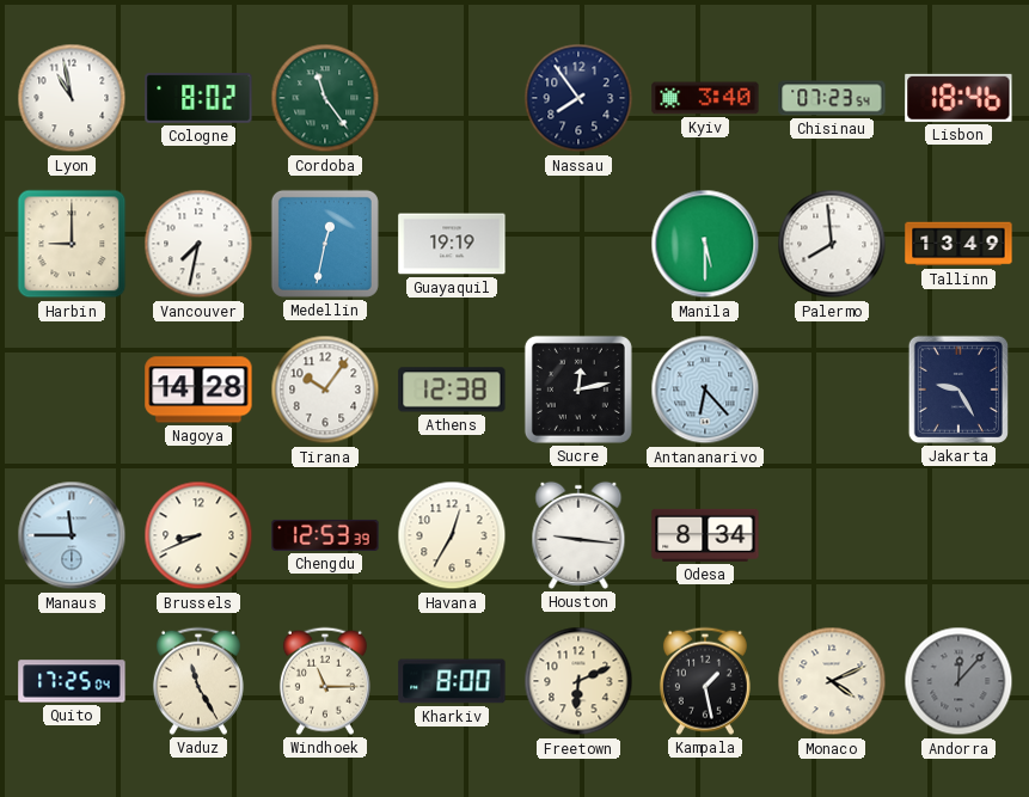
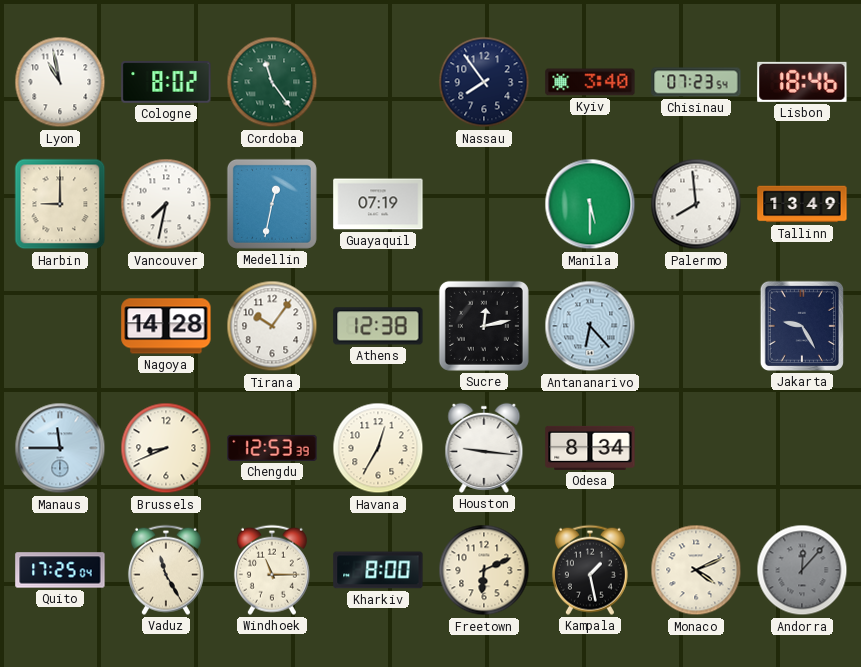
Guayaquil: 19:19 -> 07:19 (378, 204)
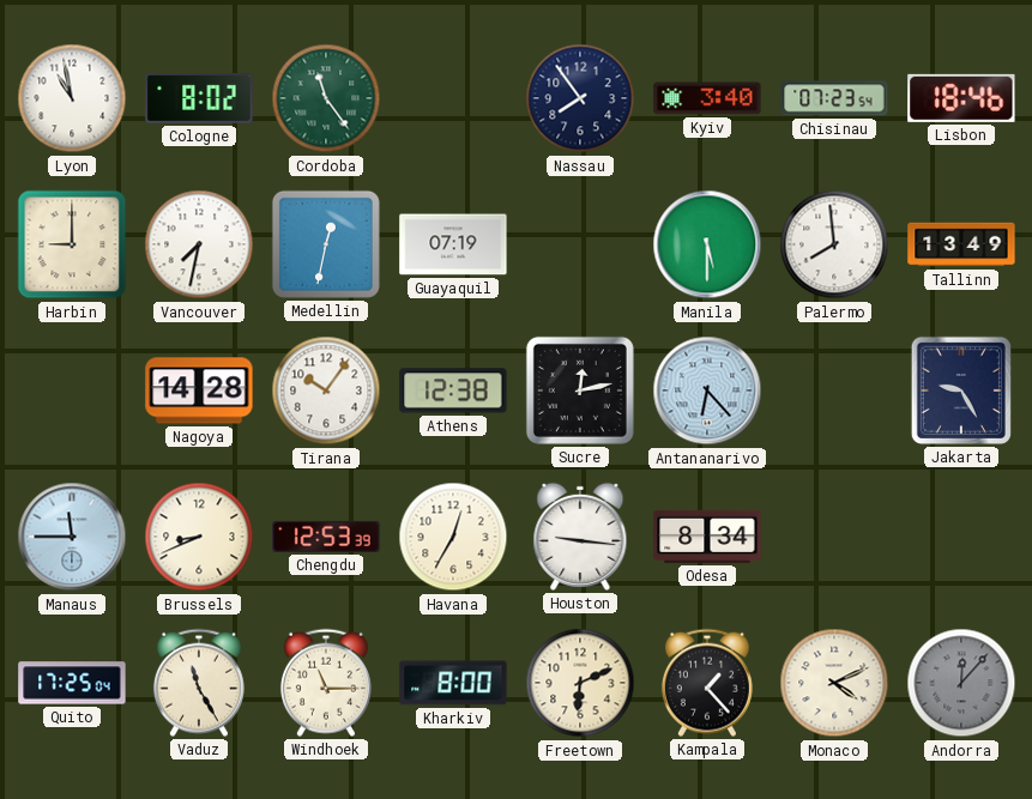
Kampala: 1:28 -> 1:23 (707, 683)
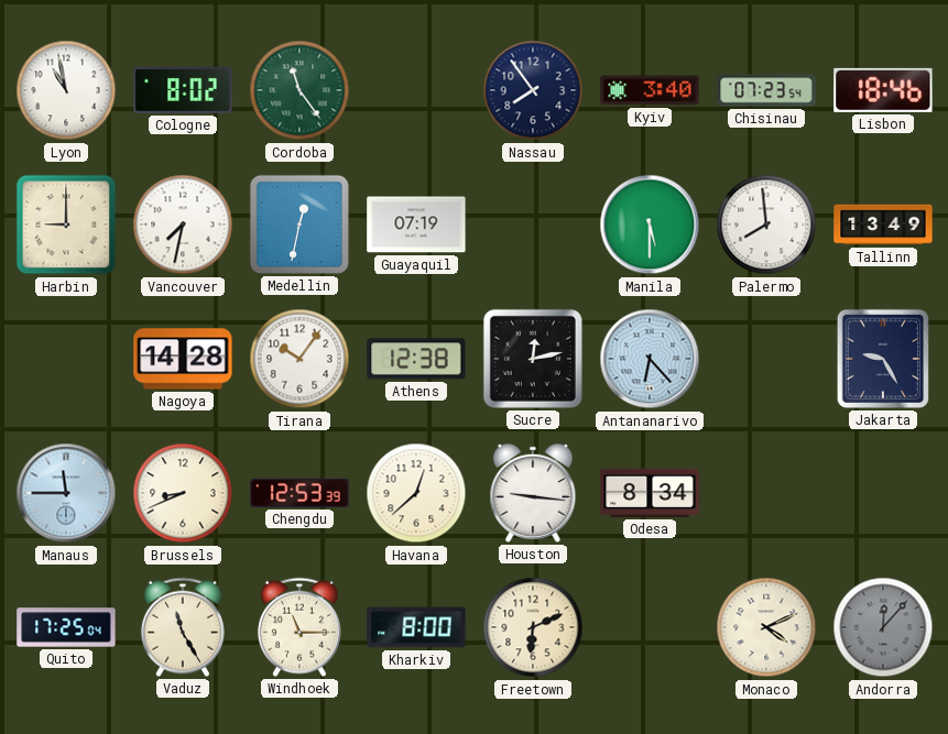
Havana: 12:35 -> 12:38 (416, 493)
Kampala: 1:23 -> none (707, 683)
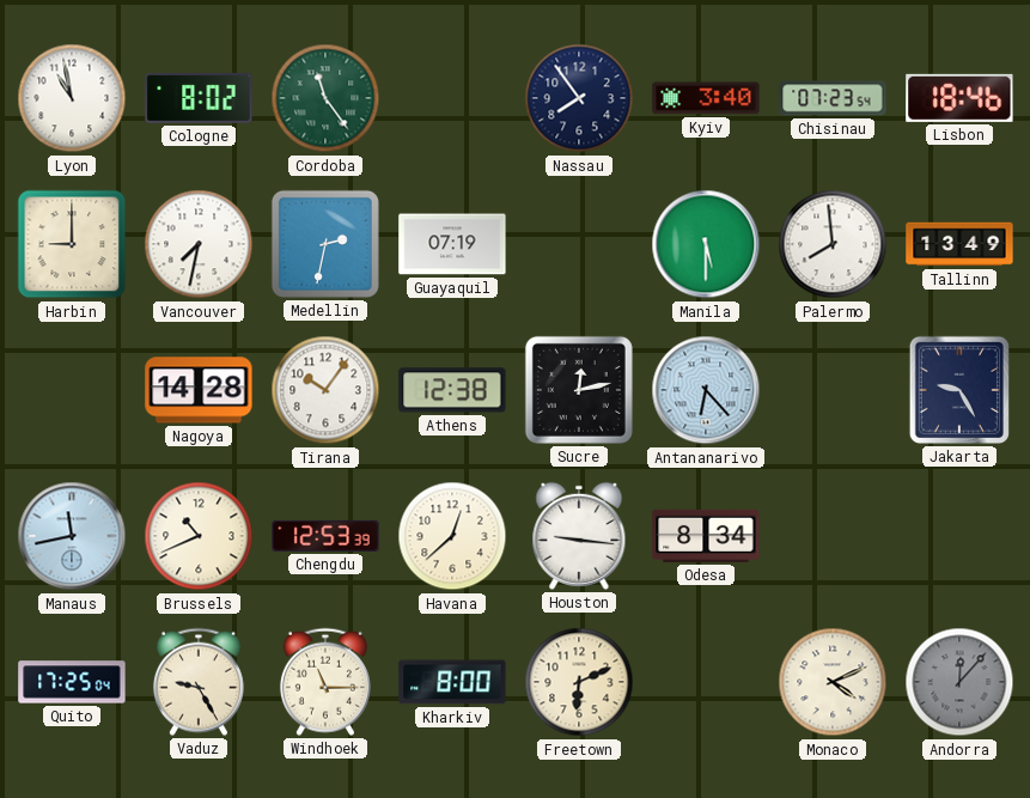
Medellin: 12:32 -> 2:32 (325, 244)
Manaus: 11:45 -> 11:43 (72, 536)
Brussels: 8:41 -> 10:41 (199, 536)
Vaduz: 11:25 -> 9:25 (199, 682)
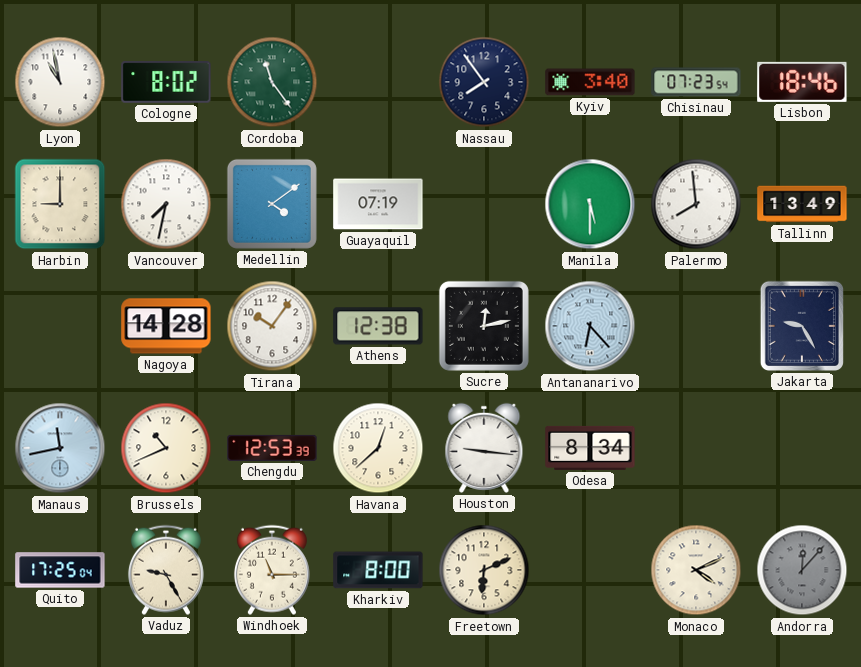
Medellin: 2:32 -> 4:09 (272, 204)
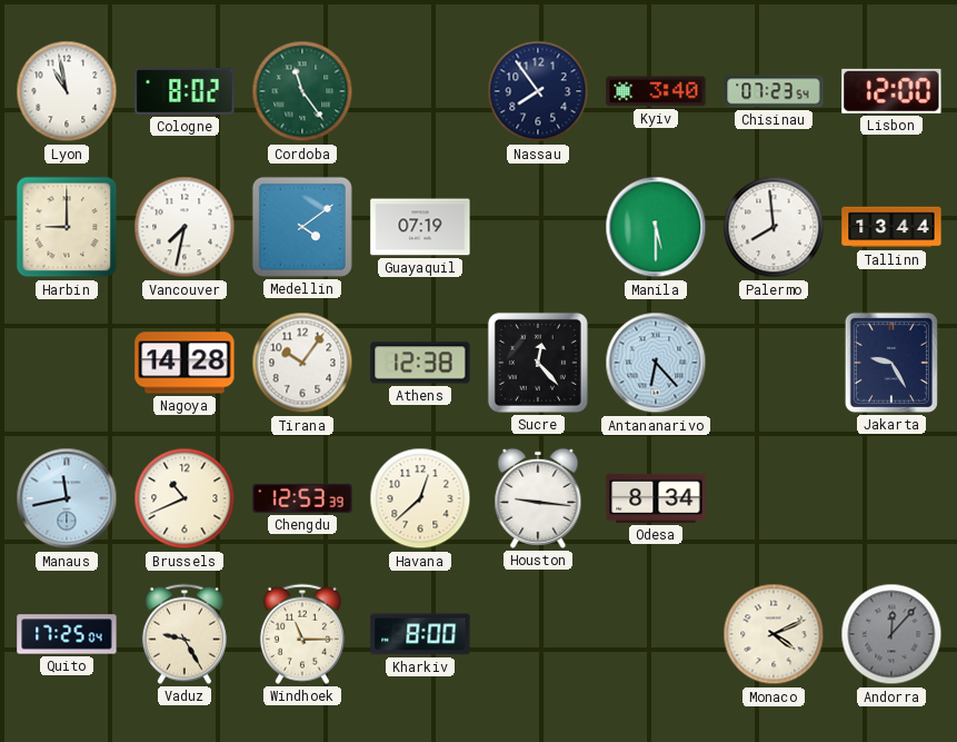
Lisbon: 18:46 -> 12:00 (891, 91)
Tallinn: 13:49 -> 13:44 (891, 227)
Sucre: 12:13 -> 12:23 (538, 363)
Freetown: 6:11 -> none (484, 570)
